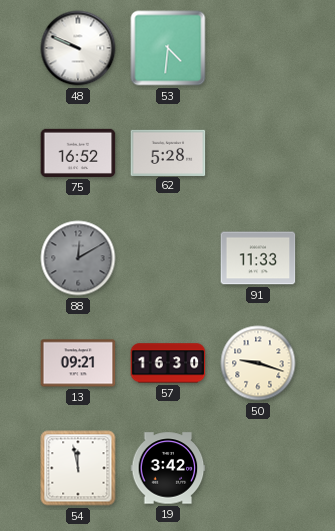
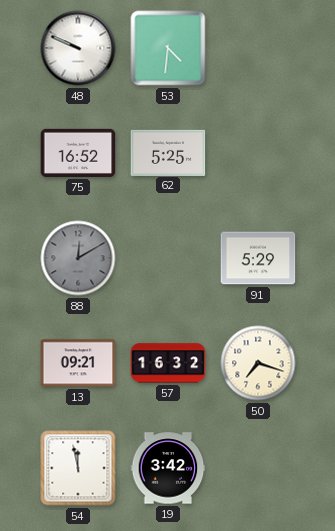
62: 5:28 -> 5:25 (168, 152)
91: 11:33 -> 5:29 (258, 258)
57: 16:30 -> 16:32 (168, 363)
50: 9:18 -> 7:18 (258, 363)
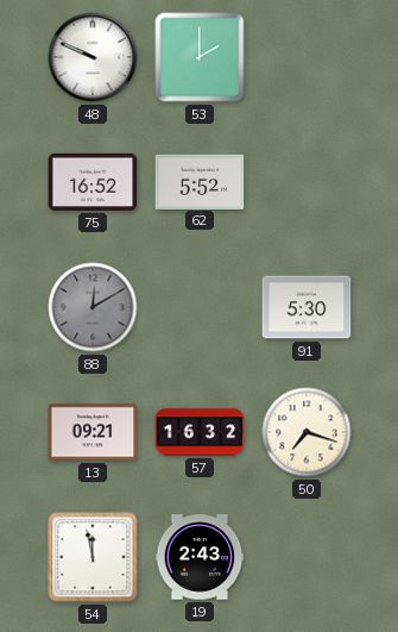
53: 4:31 -> 2:00 (200, 57)
62: 5:25 -> 5:52 (200, 181)
91: 5:29 -> 5:30 (307, 307)
19: 3:42 -> 2:43 (200, 557)
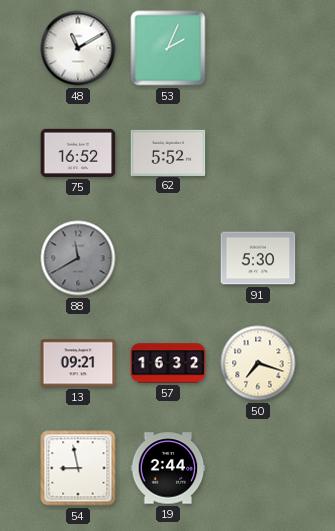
48: 9:49 -> 11:10 (78, 48)
53: 2:00 -> 2:04 (168, 48)
88: 12:10 -> 11:40 (78, 258)
54: 11:58 -> 8:58 (78, 468)
19: 2:43 -> 2:44 (168, 468)
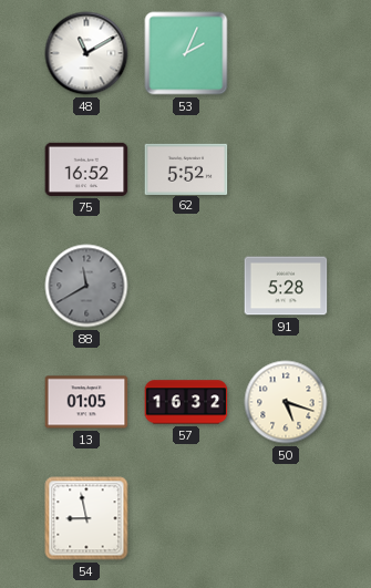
91: 5:30 -> 5:28 (286, 286)
13: 09:21 -> 01:05 (86, 402)
50: 7:18 -> 5:18 (286, 402)
19: 2:44 -> none (168, 468)
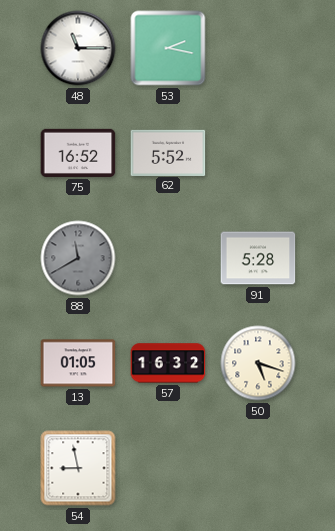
48: 11:10 -> 11:15 (78, 48)
53: 2:04 -> 2:17 (168, 48)
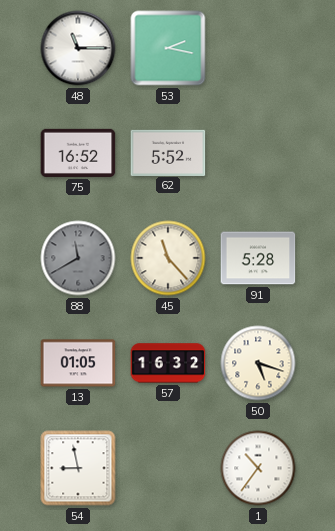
45: none -> 11:23 (168, 258)
1: none -> 10:36 (258, 468)
